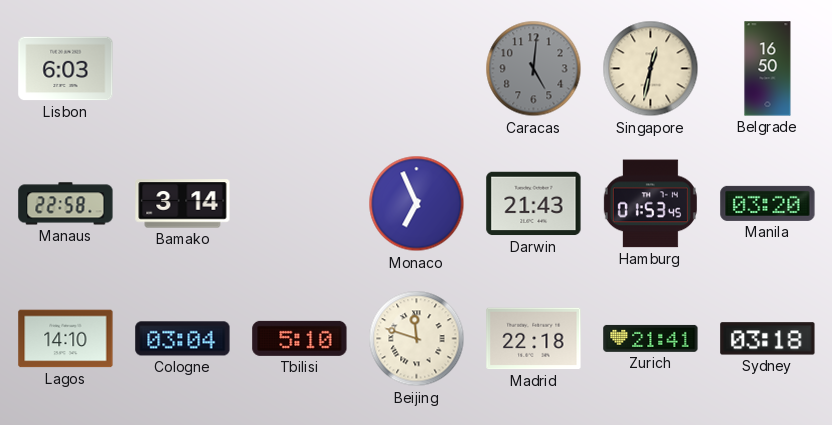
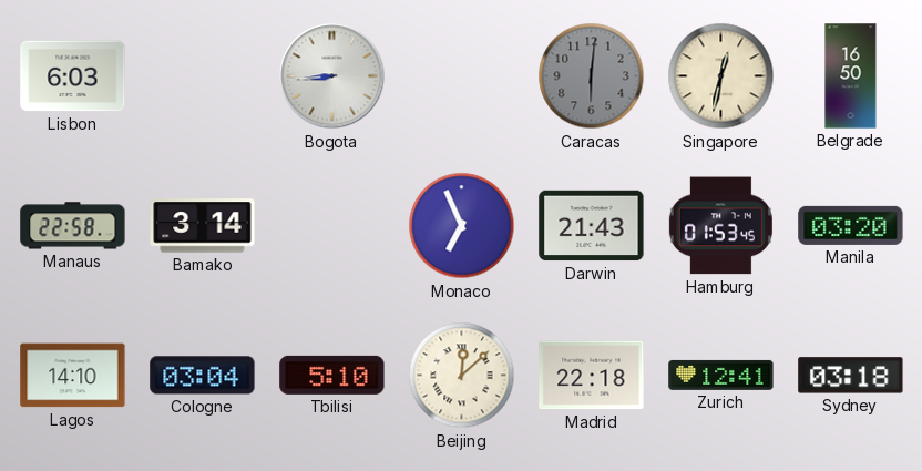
Bogota: none -> 8:44 (332, 76)
Caracas: 5:01 -> 6:01 (592, 76)
Beijing: 11:48 -> 12:08 (462, 376)
Zurich: 21:41 -> 12:41 (721, 375)
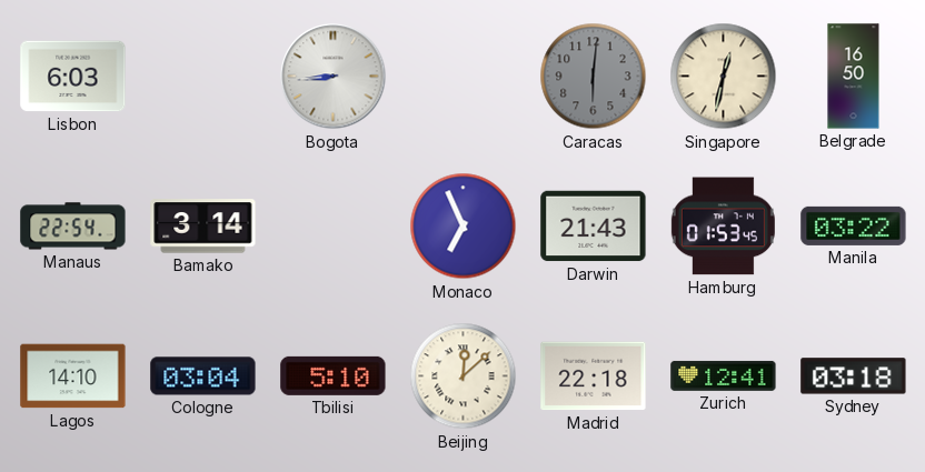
Manaus: 22:58 -> 22:54 (73, 227)
Manila: 03:20 -> 03:22 (854, 225)
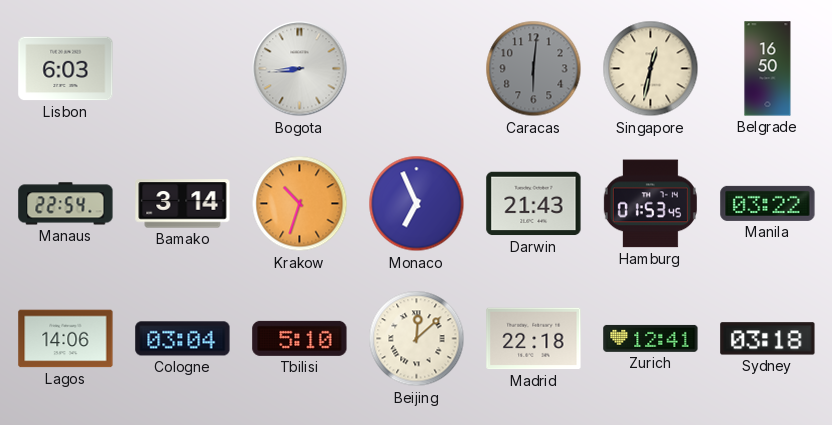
Krakow: none -> 10:33 (300, 204)
Lagos: 14:10 -> 14:06 (66, 339)
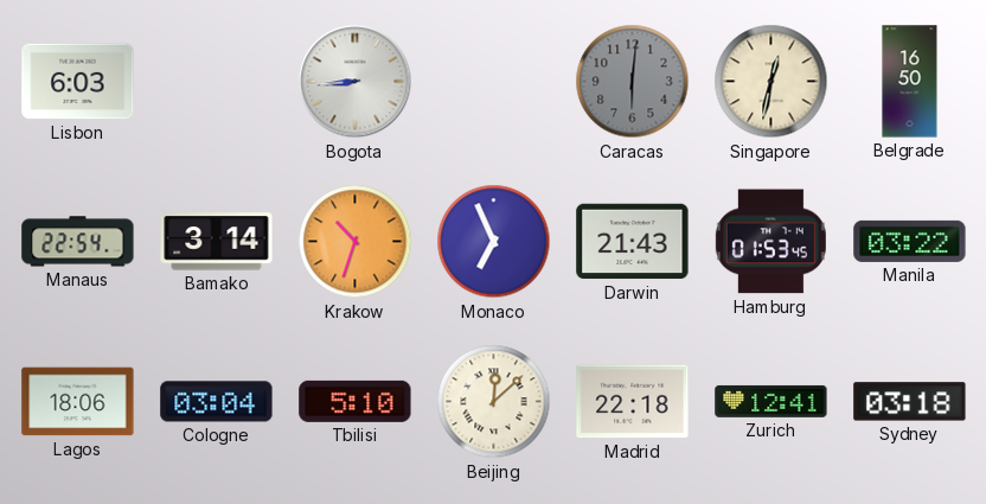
Lagos: 14:06 -> 18:06 (78, 402)
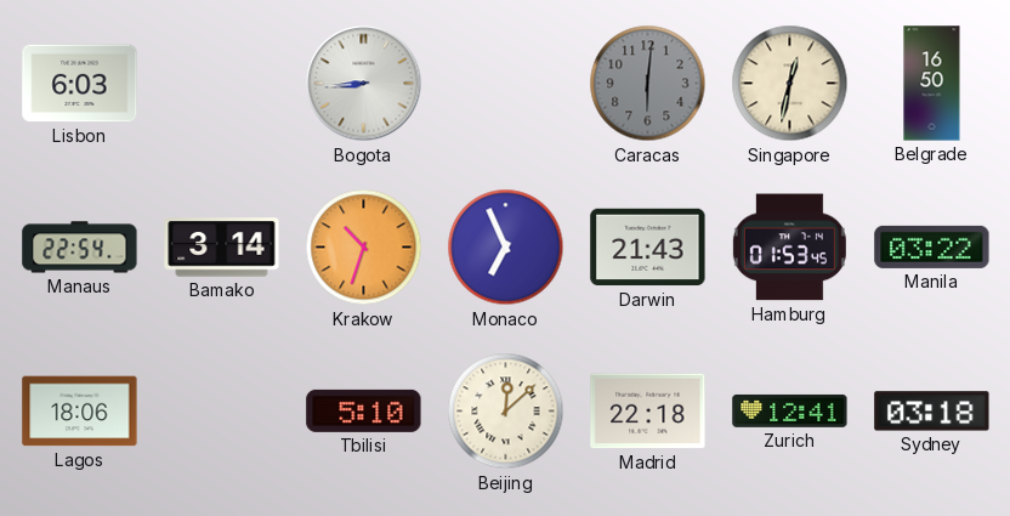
Cologne: 03:04 -> none (217, 402)
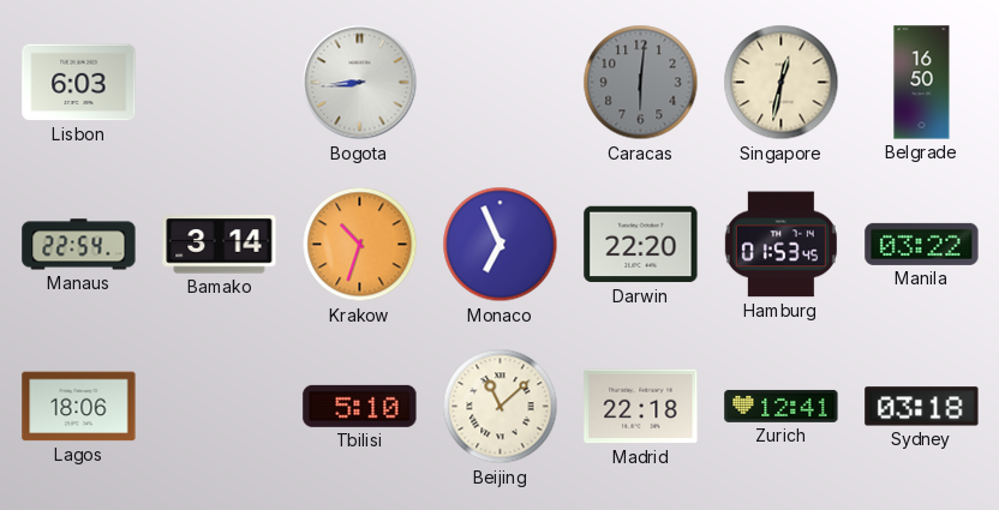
Darwin: 21:43 -> 22:20 (641, 245)
Beijing: 12:08 -> 11:08 (501, 407)
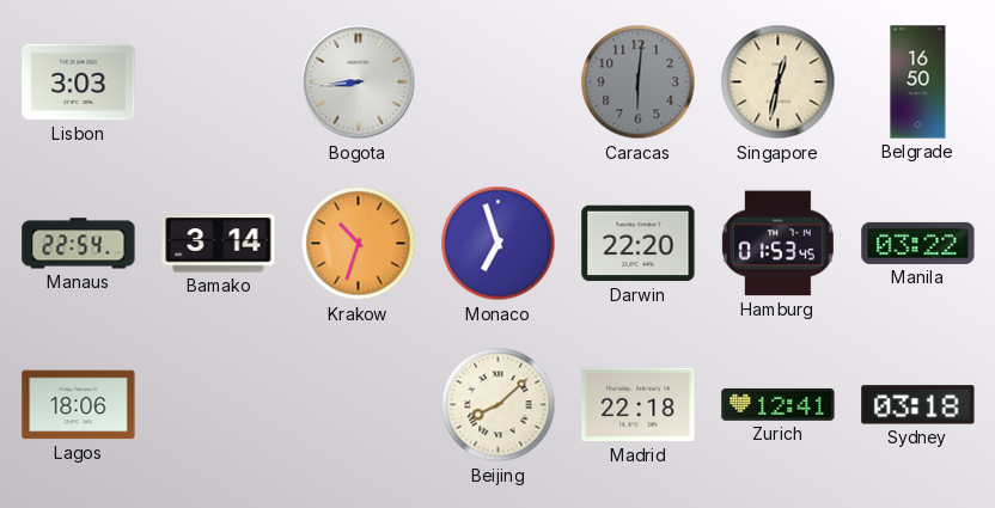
Lisbon: 6:03 -> 3:03 (79, 82)
Monaco: 6:56 -> 6:57 (499, 244)
Tbilisi: 5:10 -> none (360, 406)
Beijing: 11:08 -> 8:08 (499, 405)
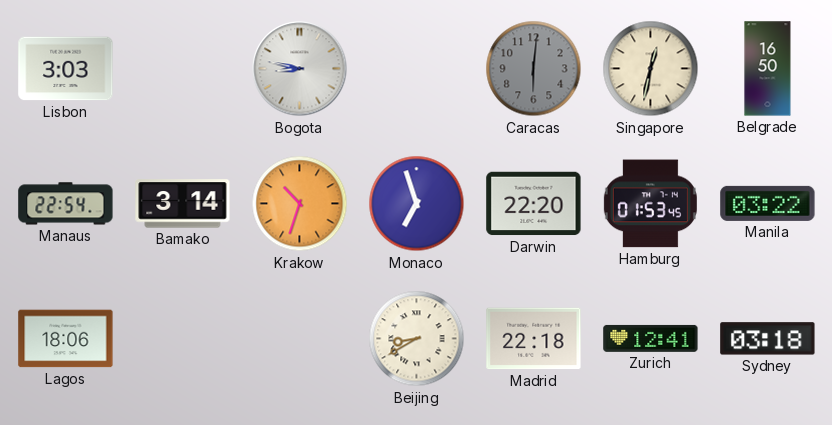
Bogota: 8:44 -> 8:47 (300, 69)
Beijing: 8:08 -> 8:40 (417, 339)
